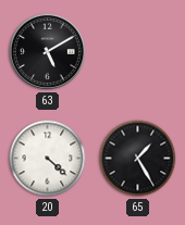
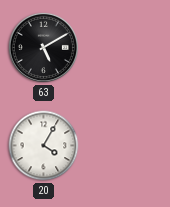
20: 4:22 -> 4:05 (44, 146)
65: 1:25 -> none (138, 159)
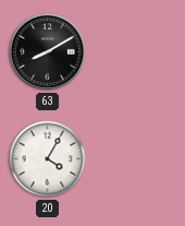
63: 5:10 -> 8:10 (47, 51)
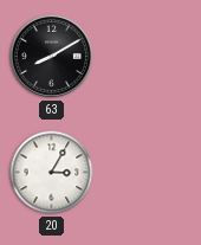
20: 4:05 -> 3:05 (52, 173)
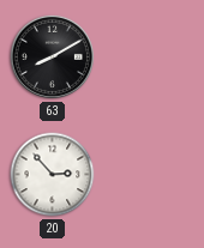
20: 3:05 -> 2:53 (53, 175)
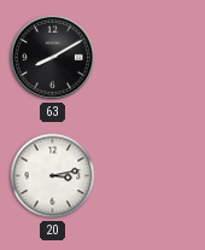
20: 2:53 -> 3:13 (53, 176)
